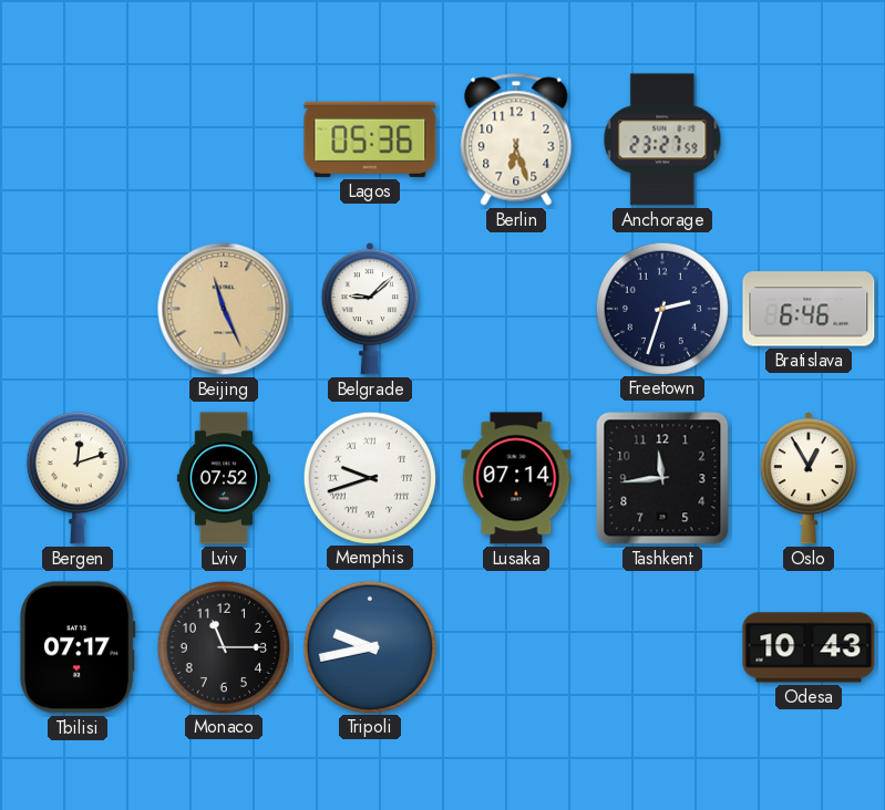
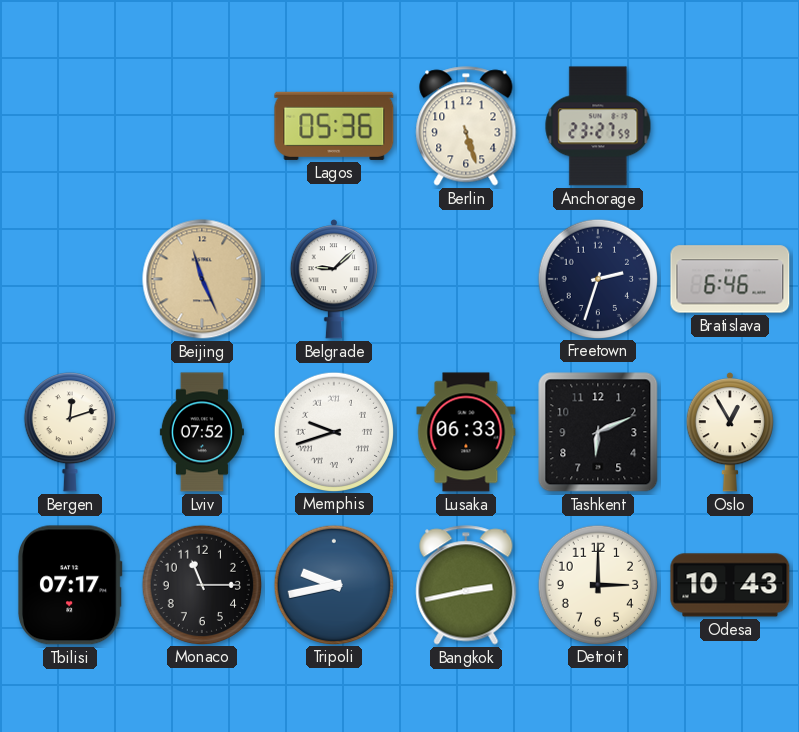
Berlin: 6:27 -> 5:27 (466, 126)
Lusaka: 07:14 -> 06:33 (466, 432)
Tashkent: 11:44 -> 6:11 (598, 432)
Bangkok: none -> 2:43 (466, 585)
Detroit: none -> 3:00 (597, 584)
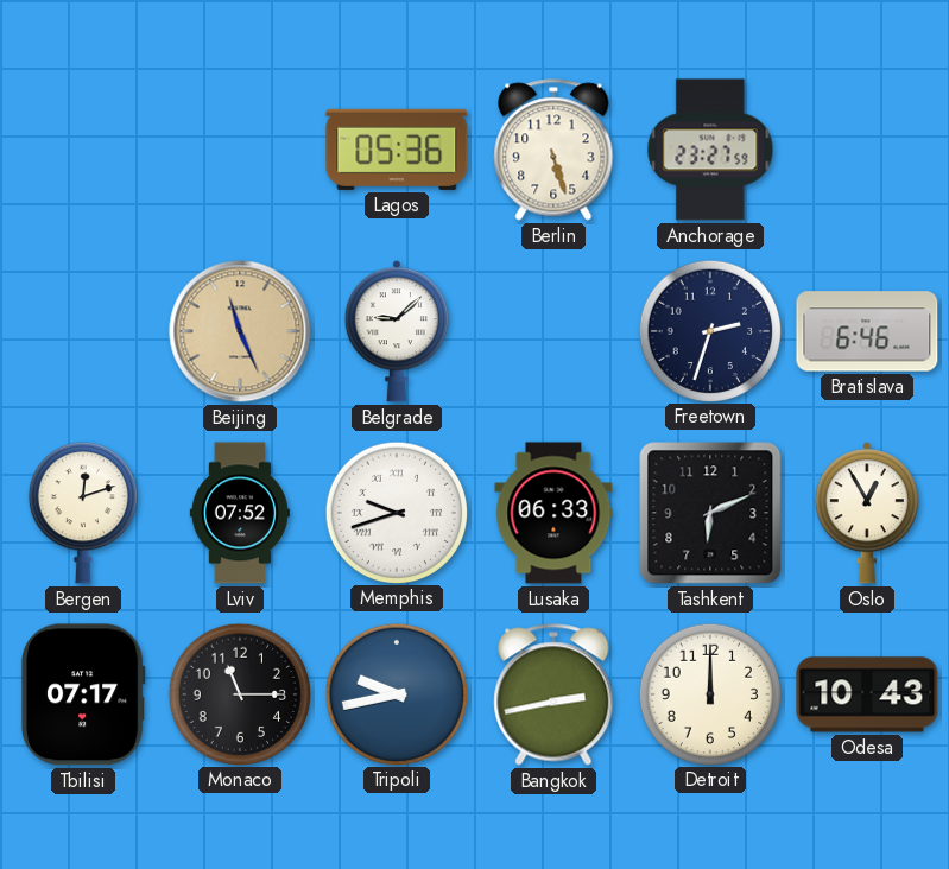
Detroit: 3:00 -> 12:00 (709, 693)
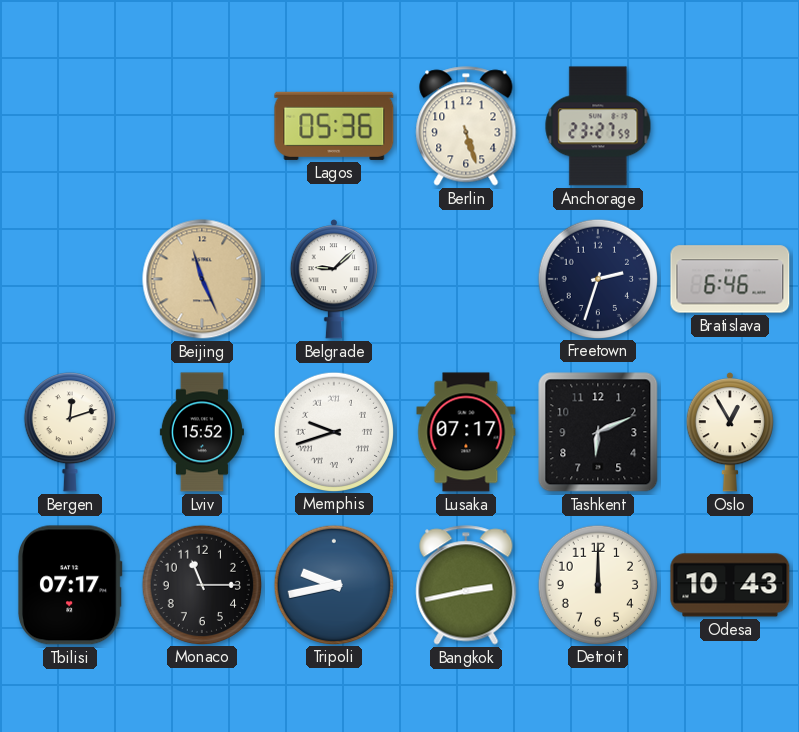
Lviv: 07:52 -> 15:52 (202, 432)
Lusaka: 06:33 -> 07:17 (466, 432)
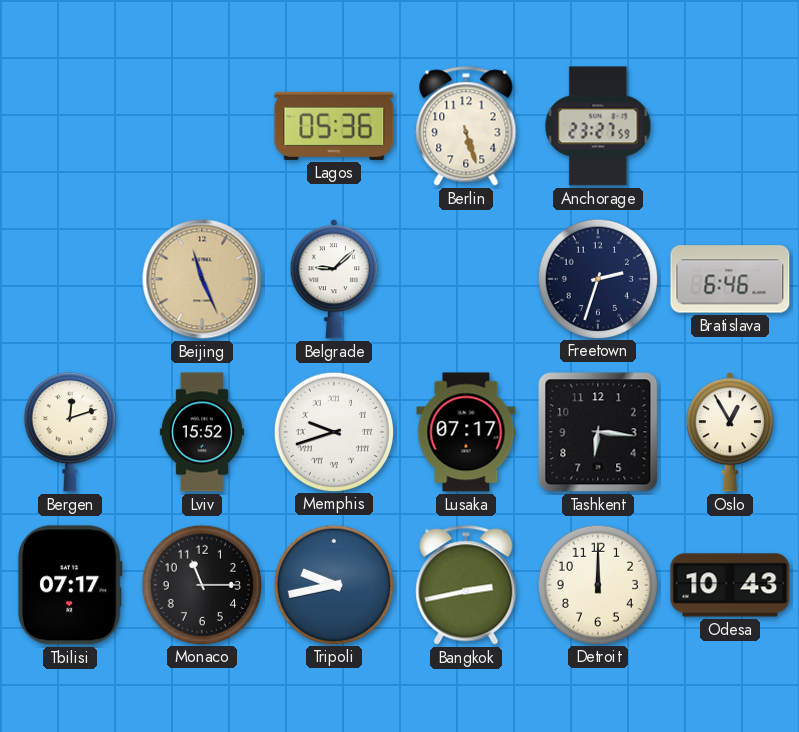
Tashkent: 6:11 -> 6:16 (598, 432)
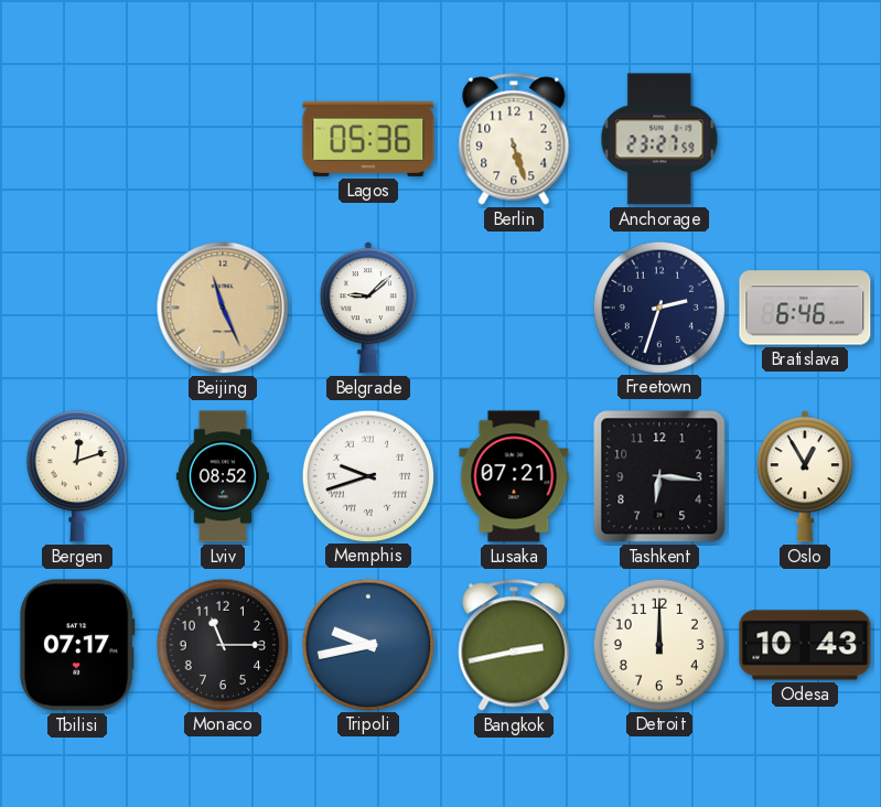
Lviv: 15:52 -> 08:52 (223, 476)
Lusaka: 07:17 -> 07:21 (514, 476)
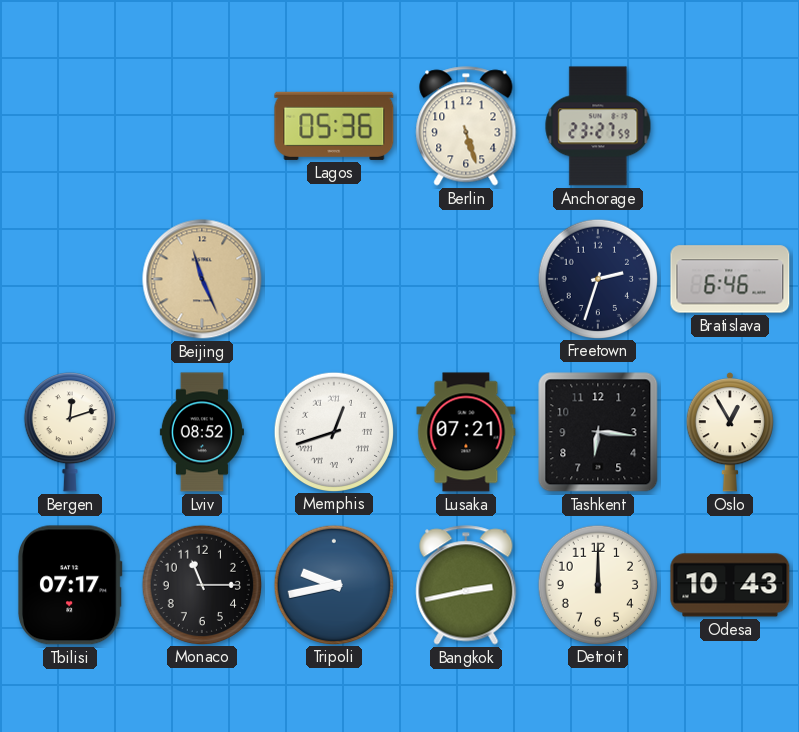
Belgrade: 9:08 -> none (367, 308)
Memphis: 9:42 -> 12:42 (333, 431)
